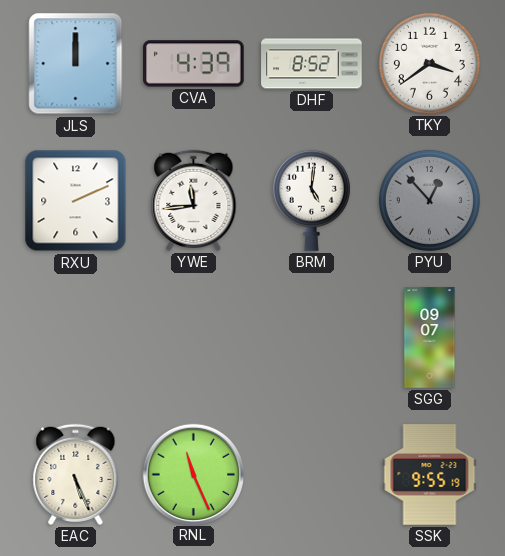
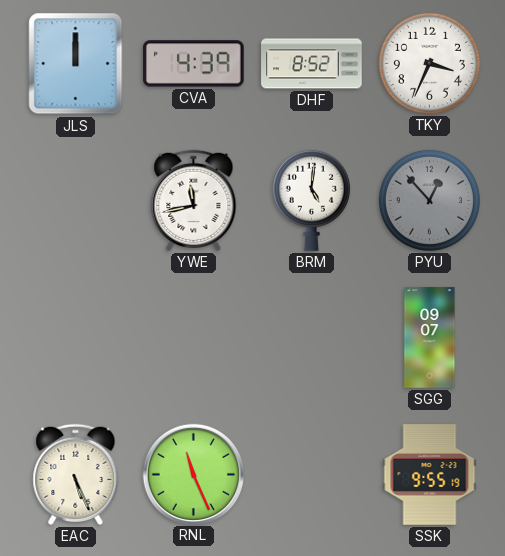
TKY: 3:39 -> 3:34 (429, 63)
RXU: 2:11 -> none (76, 201)
YWE: 11:44 -> 11:43 (194, 200)
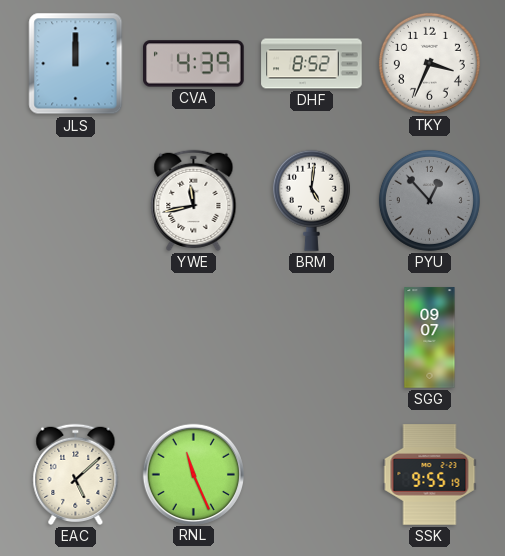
EAC: 5:26 -> 5:08 (76, 474)
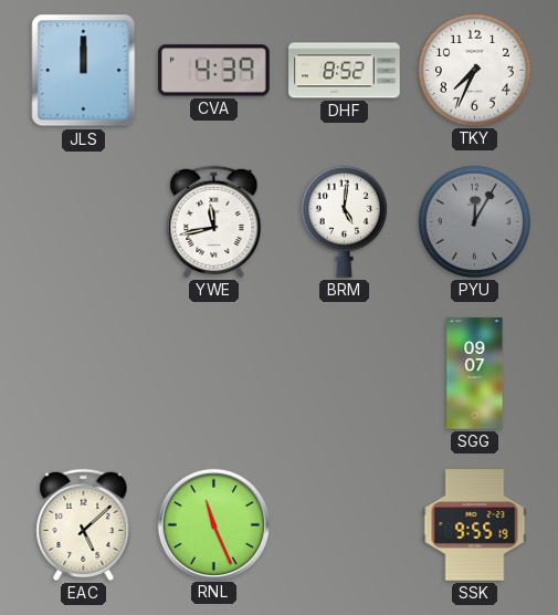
TKY: 3:34 -> 7:34 (474, 70)
PYU: 12:53 -> 12:05 (474, 221)
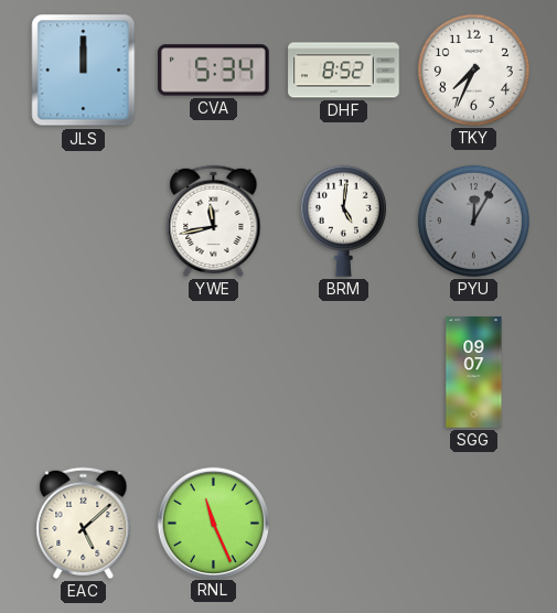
CVA: 4:39 -> 5:34 (214, 71)
SSK: 9:55 -> none (475, 525)
